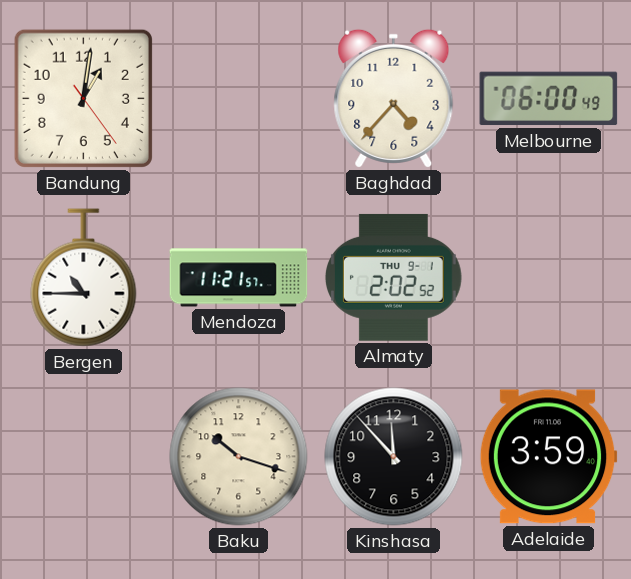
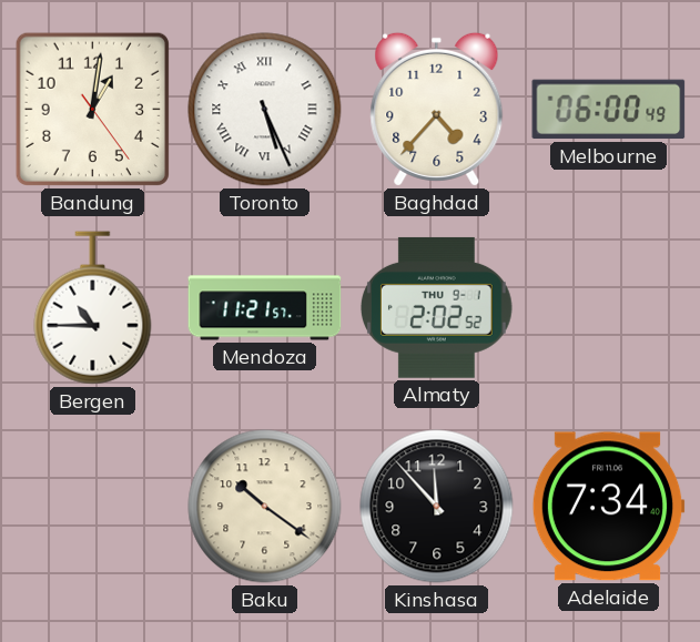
Toronto: none -> 5:26 (265, 110)
Baku: 10:18 -> 10:21 (265, 507)
Adelaide: 3:59 -> 7:34 (608, 507)
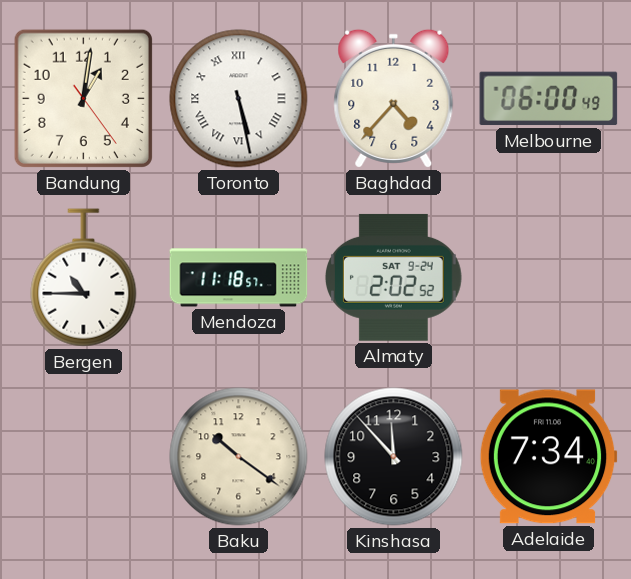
Toronto: 5:26 -> 5:28 (239, 99)
Mendoza: 11:21 -> 11:18 (239, 278)
Almaty date: THU 9-1 -> SAT 9-24 (393, 277)
